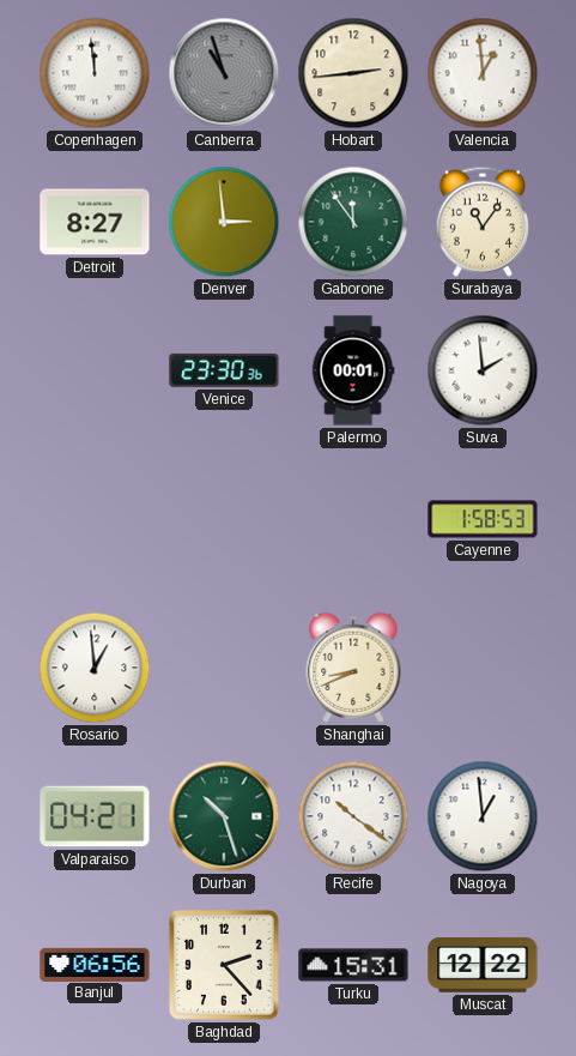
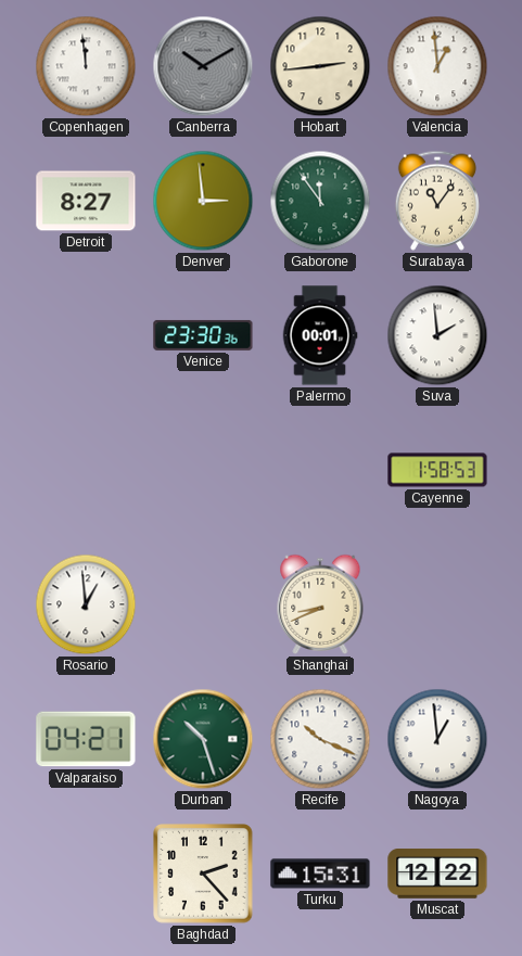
Canberra: 10:57 -> 10:10 (203, 66)
Recife: 10:21 -> 10:19 (320, 739)
Banjul: 06:56 -> none (95, 964)
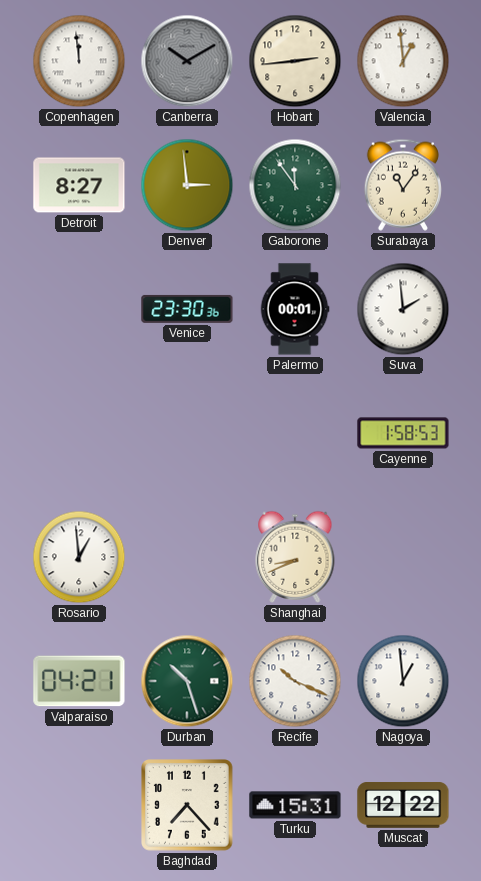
Baghdad: 2:23 -> 7:23 (188, 806)
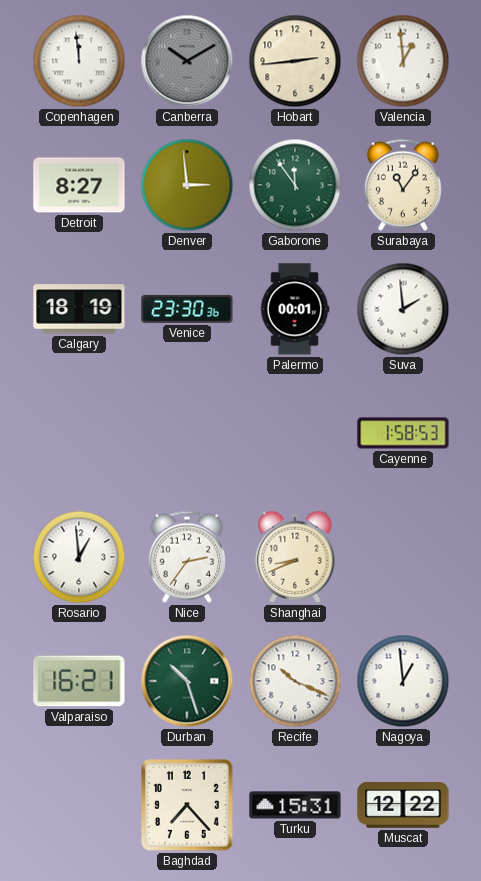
Calgary: none -> 18:19 (79, 309)
Nice: none -> 2:36 (187, 557)
Valparaiso: 04:21 -> 16:21 (79, 681)
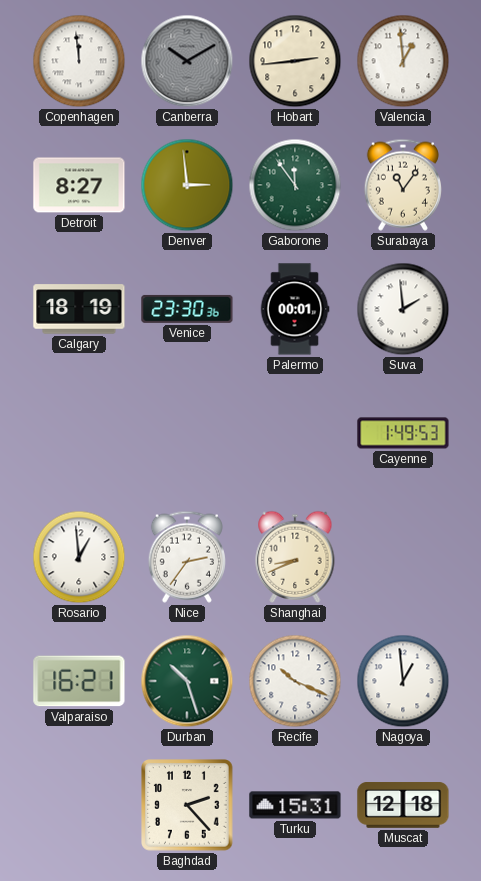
Cayenne: 1:58 -> 1:49 (403, 433)
Baghdad: 7:23 -> 2:23 (188, 806)
Muscat: 12:22 -> 12:18 (403, 806)
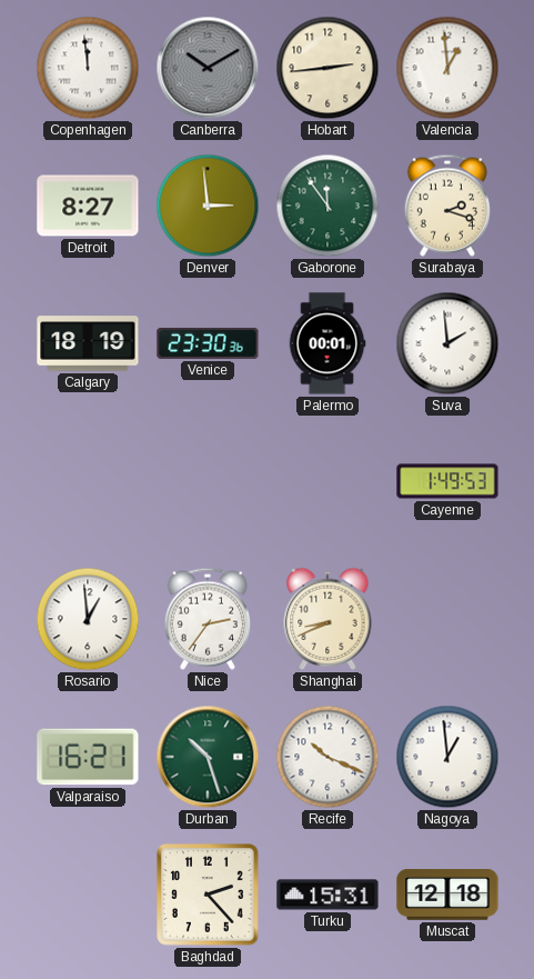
Surabaya: 11:06 -> 2:18 (447, 206)
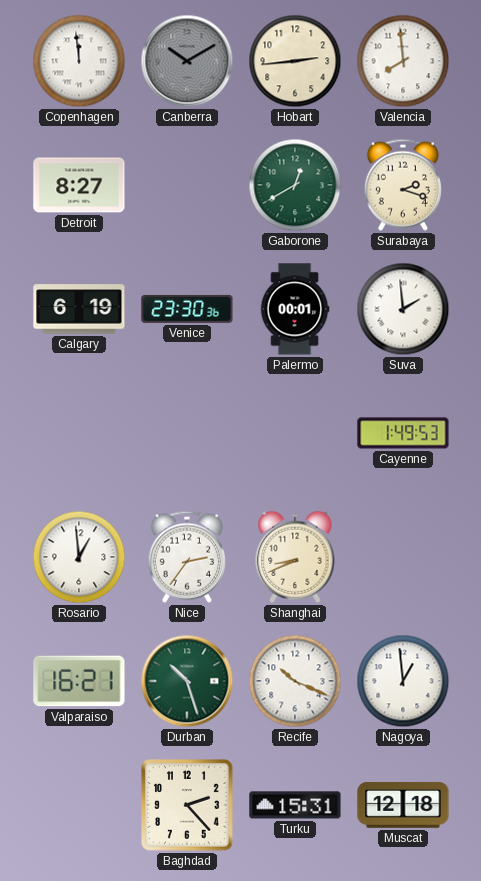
Valencia: 12:59 -> 7:59 (403, 61)
Denver: 2:59 -> none (208, 206)
Gaborone: 11:54 -> 12:40 (295, 185)
Calgary: 18:19 -> 6:19 (79, 309)
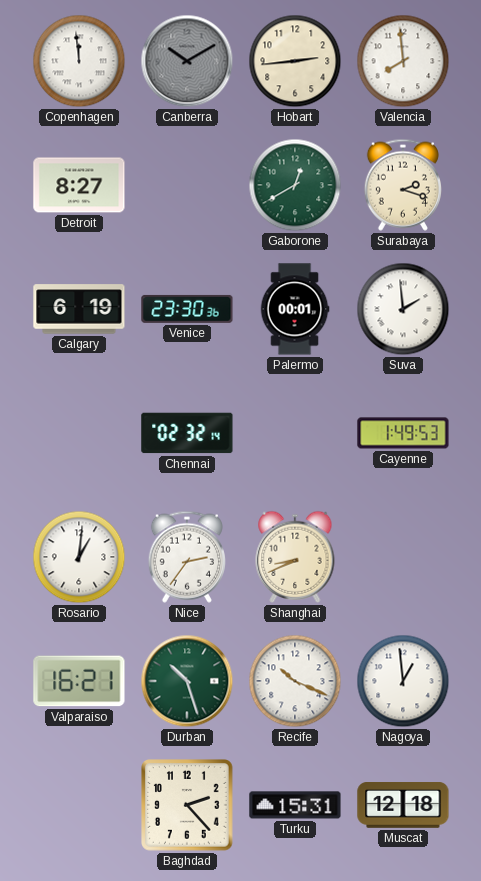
Chennai: none -> 02:32 (187, 433)
Rosario: 12:59 -> 1:01 (79, 557)
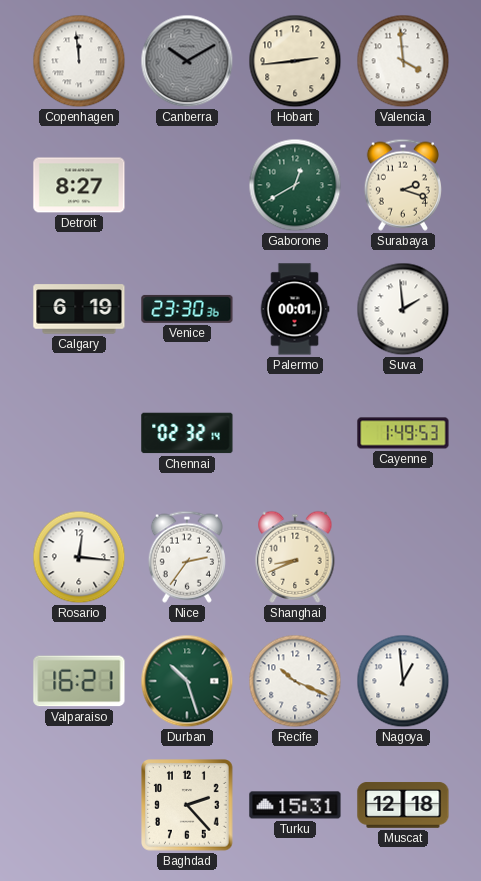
Valencia: 7:59 -> 3:59 (403, 61)
Rosario: 1:01 -> 12:16 (79, 557)
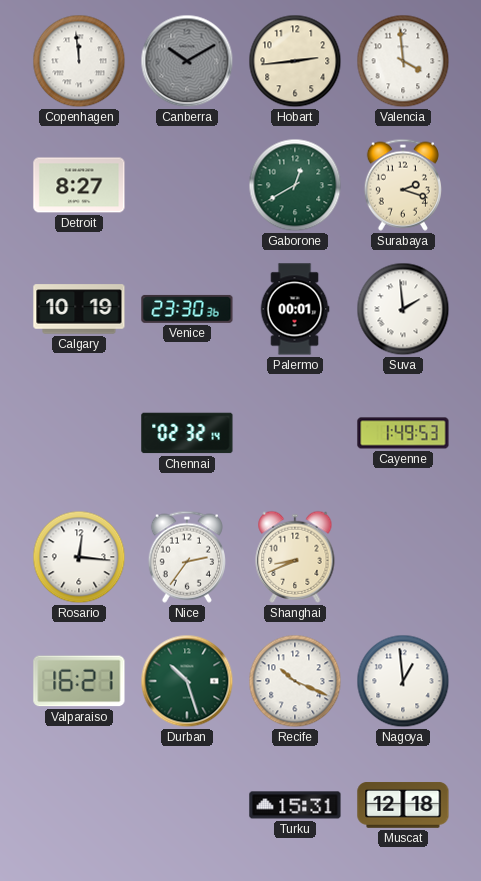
Calgary: 6:19 -> 10:19 (79, 309)
Baghdad: 2:23 -> none (188, 806)
